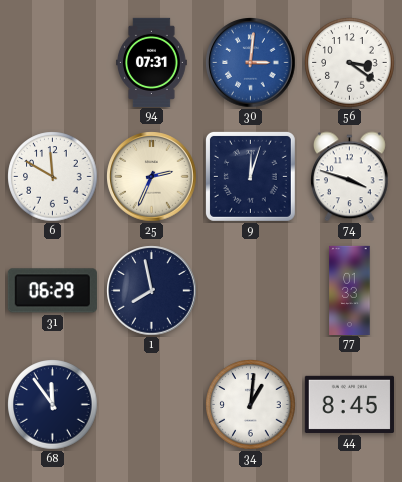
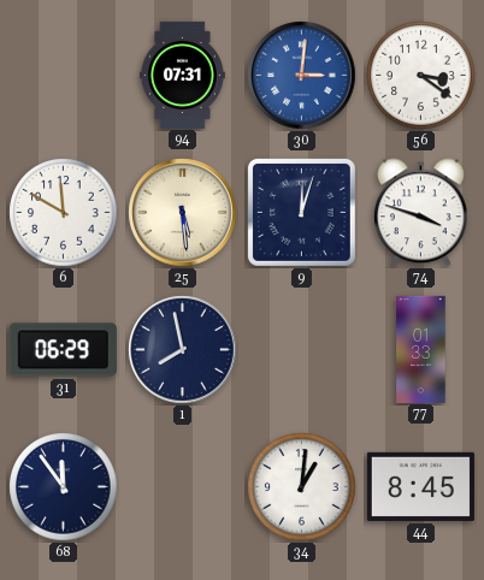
25: 2:34 -> 5:29 (183, 213)
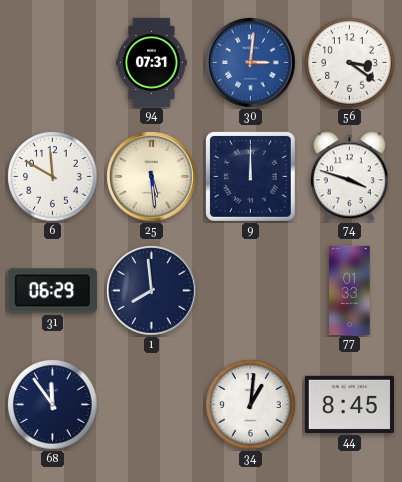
9: 12:03 -> 12:00 (250, 176)
1: 7:58 -> 7:59 (152, 291)
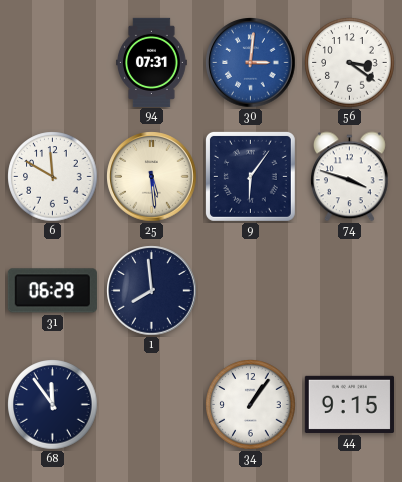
9: 12:00 -> 6:06 (250, 176)
77: 01:33 -> none (350, 290)
34: 1:01 -> 1:06 (251, 405)
44: 8:45 -> 9:15 (349, 404)
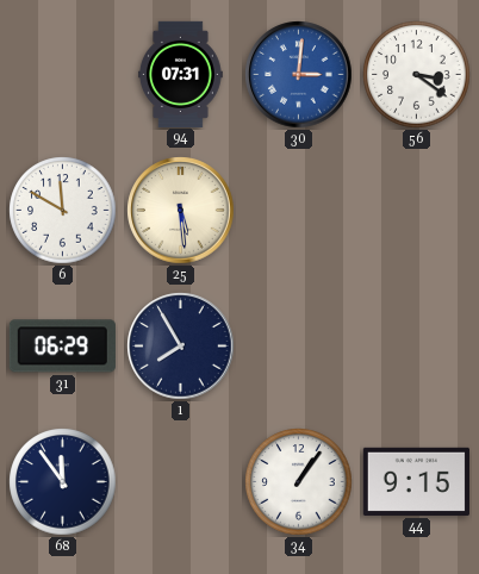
9: 6:06 -> none (250, 176)
74: 3:48 -> none (349, 177)
1: 7:59 -> 7:55 (181, 347)
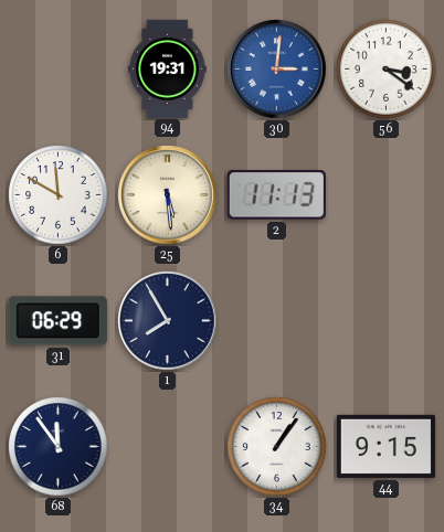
94: 07:31 -> 19:31 (168, 68)
2: none -> 11:13 (276, 195)
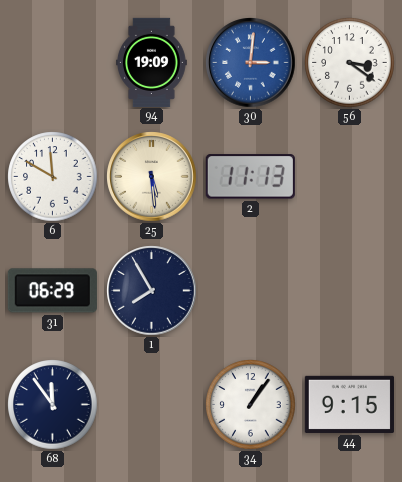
94: 19:31 -> 19:09 (152, 62)
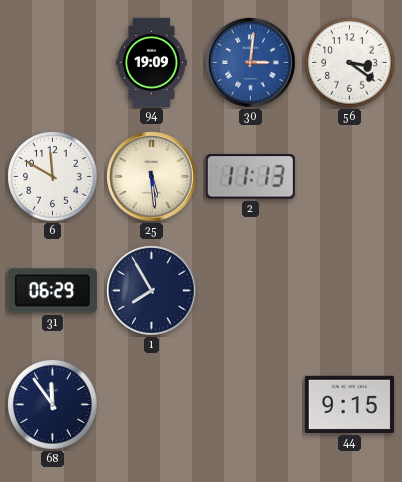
34: 1:06 -> none (251, 405)
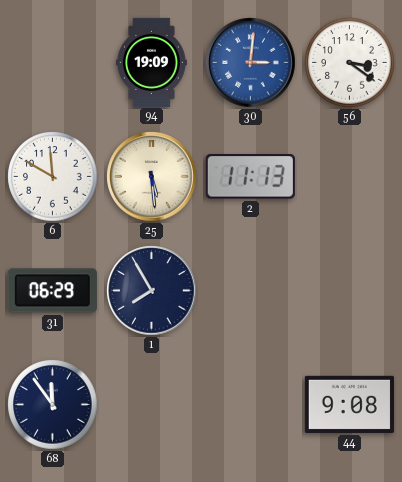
44: 9:15 -> 9:08 (349, 404)
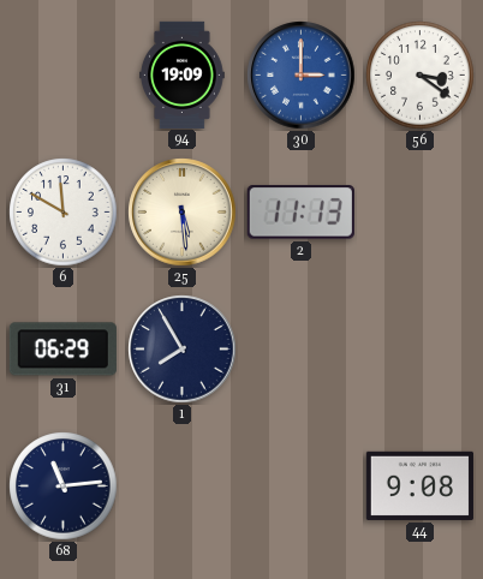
30: 3:01 -> 3:00 (302, 76)
68: 11:54 -> 11:14 (64, 487)
